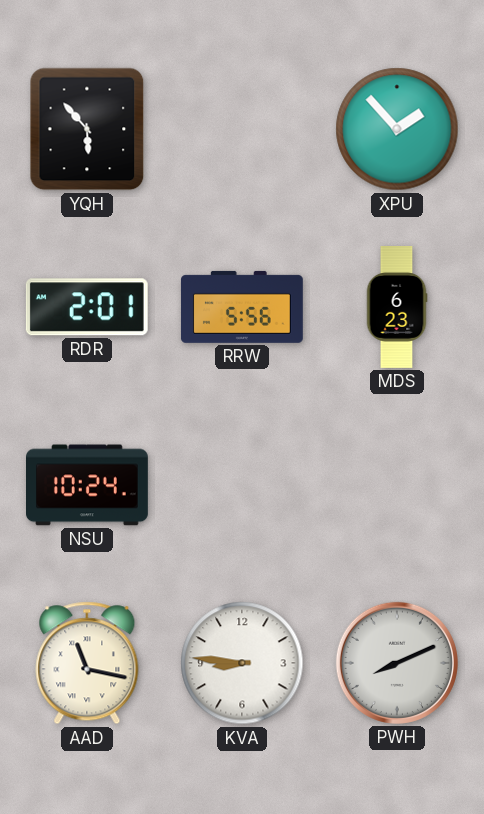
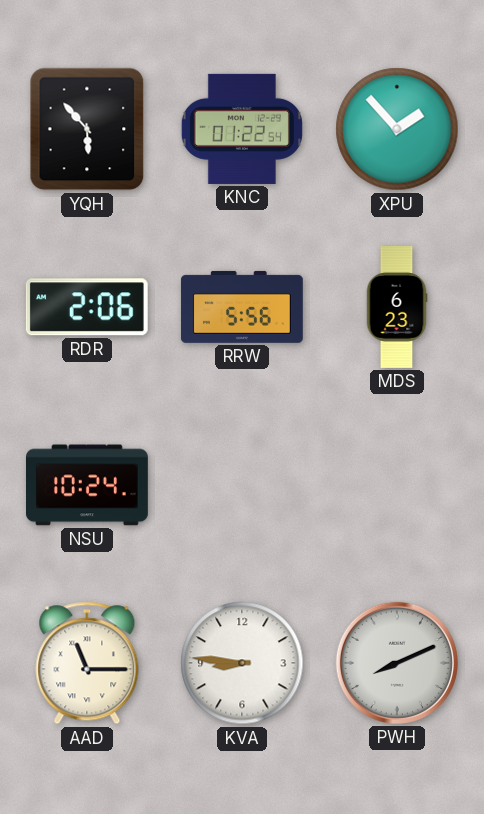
KNC: none -> 01:22 (242, 129)
RDR: 2:01 -> 2:06 (87, 307)
AAD: 11:17 -> 11:15 (87, 663)
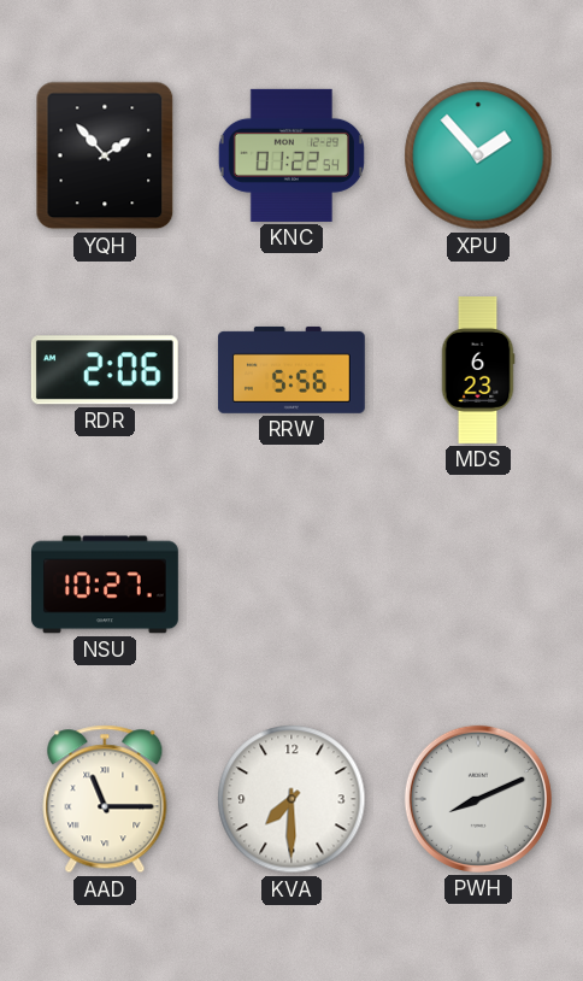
YQH: 5:53 -> 1:53 (105, 155)
NSU: 10:24 -> 10:27 (106, 585)
KVA: 8:46 -> 7:30 (291, 799)
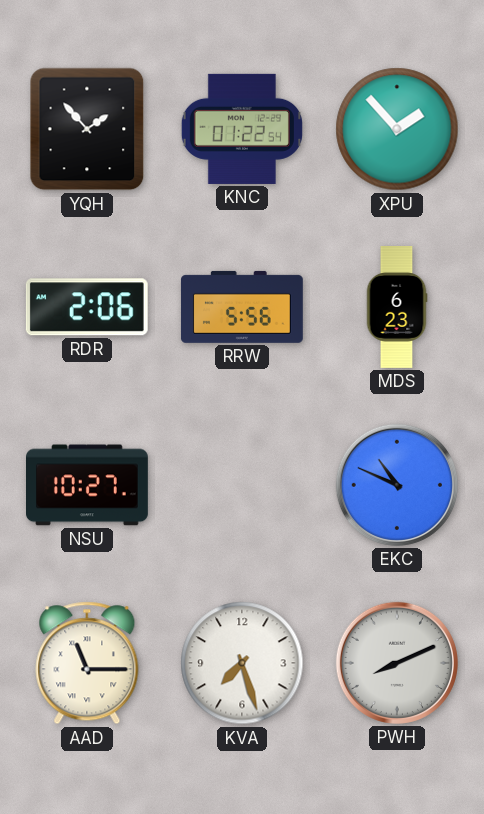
EKC: none -> 10:49 (397, 485)
KVA: 7:30 -> 7:27 (242, 663)
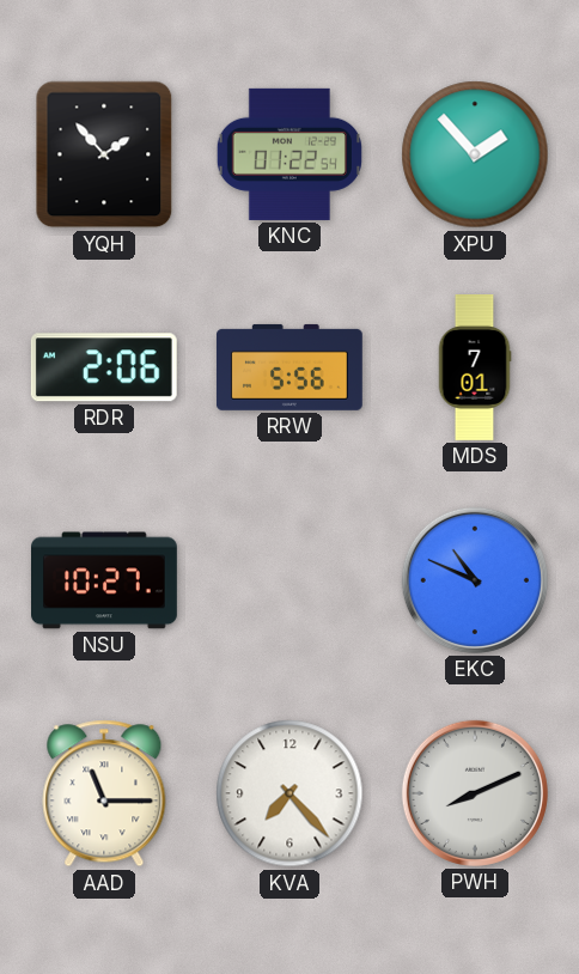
MDS: 6:23 -> 7:01 (475, 369)
KVA: 7:27 -> 7:23 (289, 793)
